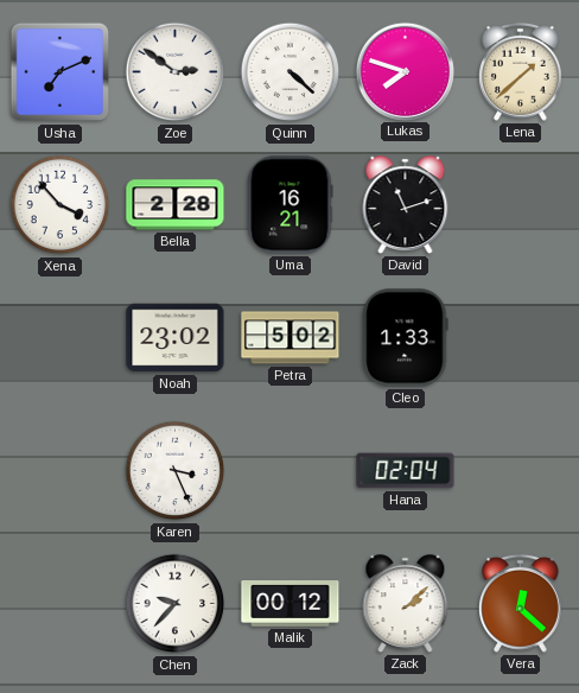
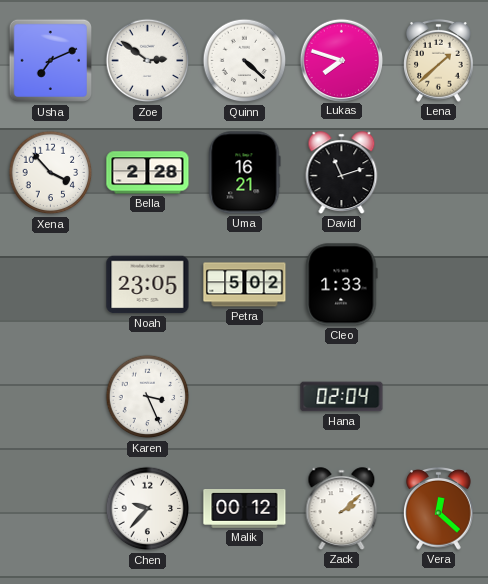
Noah: 23:02 -> 23:05 (148, 285)
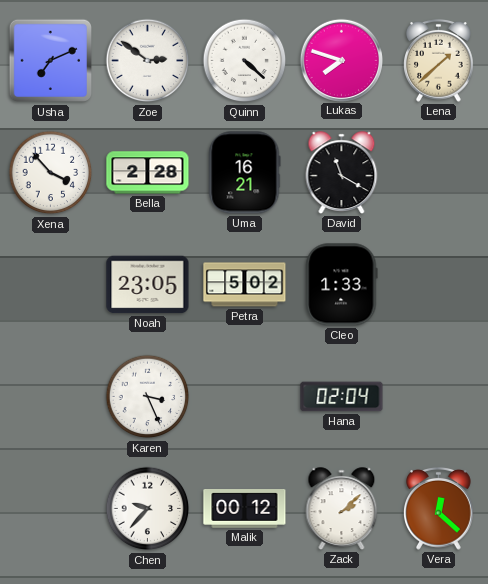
David: 11:12 -> 11:20 (342, 173)
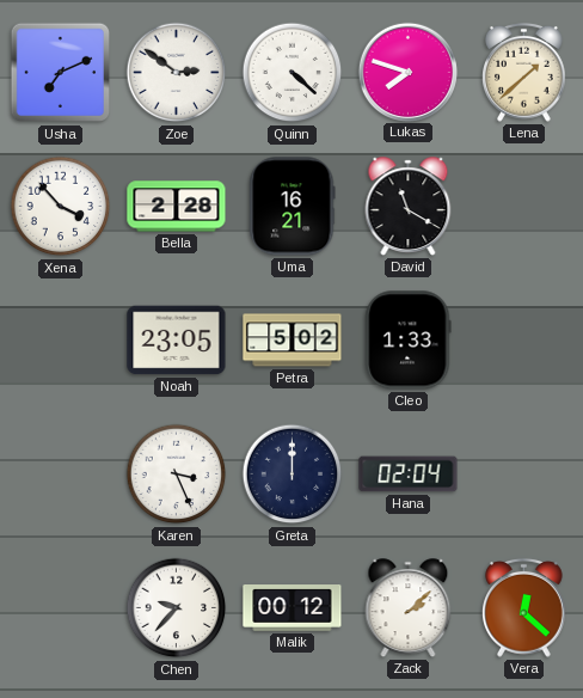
Greta: none -> 12:00 (293, 474)
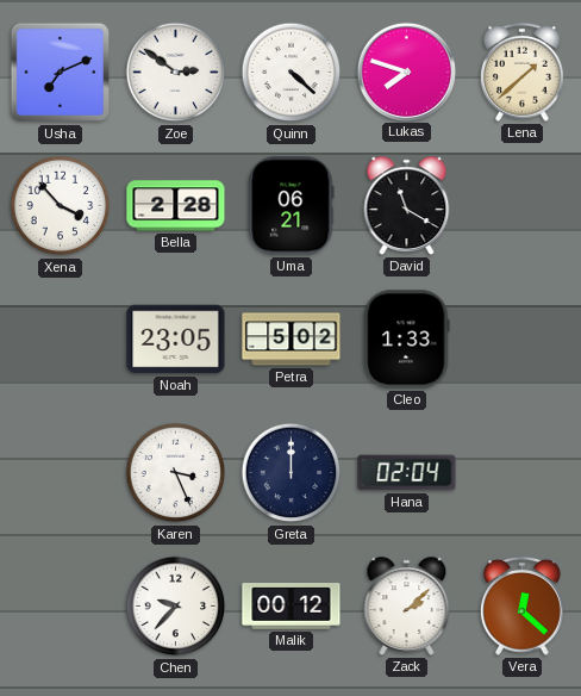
Uma: 16:21 -> 06:21 (292, 206)
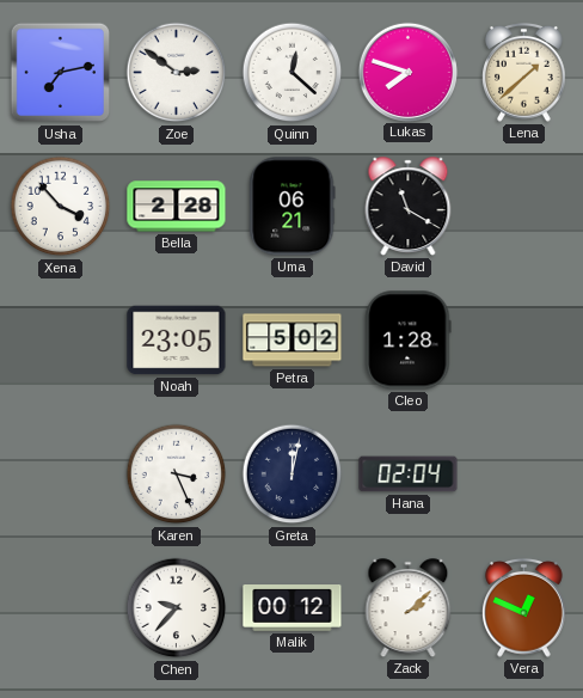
Usha: 7:11 -> 7:13 (61, 73)
Quinn: 4:22 -> 12:22 (293, 73)
Cleo: 1:33 -> 1:28 (409, 341)
Greta: 12:00 -> 12:02 (293, 474)
Vera: 12:22 -> 12:49 (524, 607)
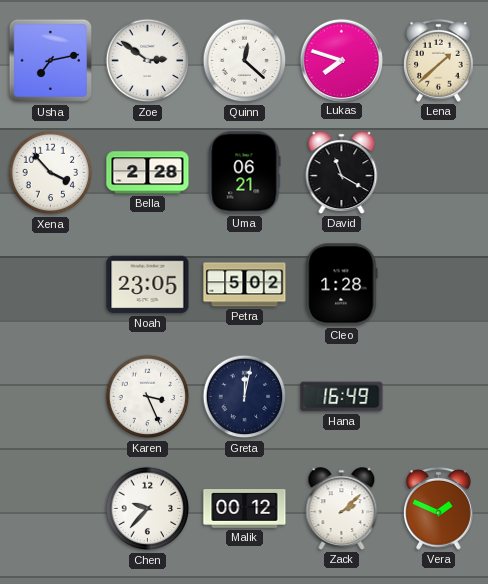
Hana: 02:04 -> 16:49 (342, 397)
Vera: 12:49 -> 1:49 (439, 508)
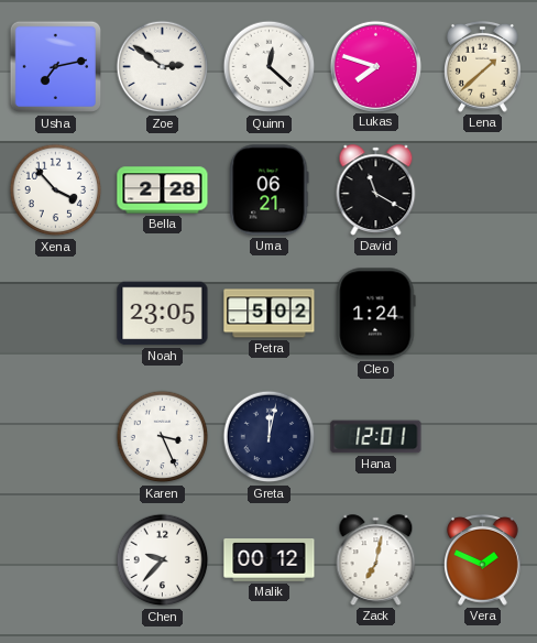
Cleo: 1:28 -> 1:24 (376, 314)
Hana: 16:49 -> 12:01 (376, 437)
Zack: 2:08 -> 7:02 (376, 560)
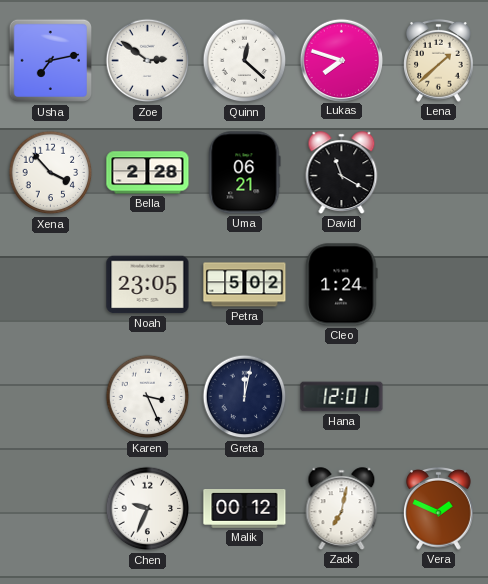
Chen: 9:37 -> 9:34 (148, 509)
